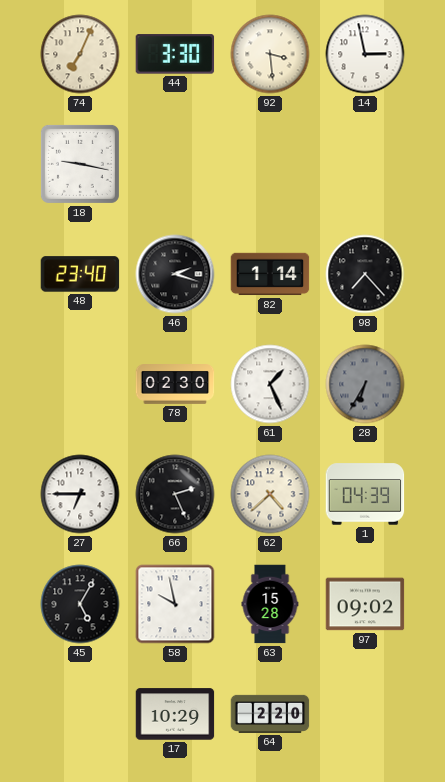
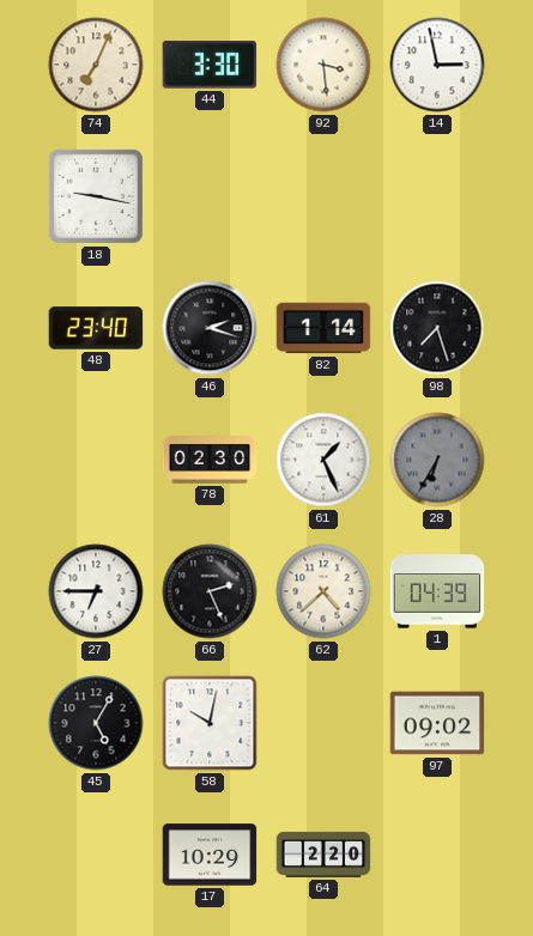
98: 7:23 -> 7:27 (437, 328)
58: 9:58 -> 10:02 (210, 723)
63: 15:28 -> none (270, 604)
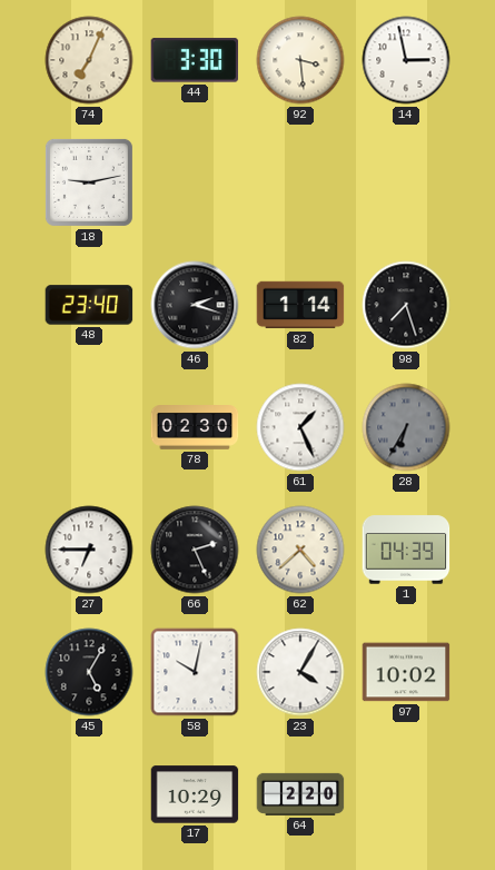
18: 9:17 -> 9:13 (89, 182)
23: none -> 4:05 (300, 672)
97: 09:02 -> 10:02 (406, 672)
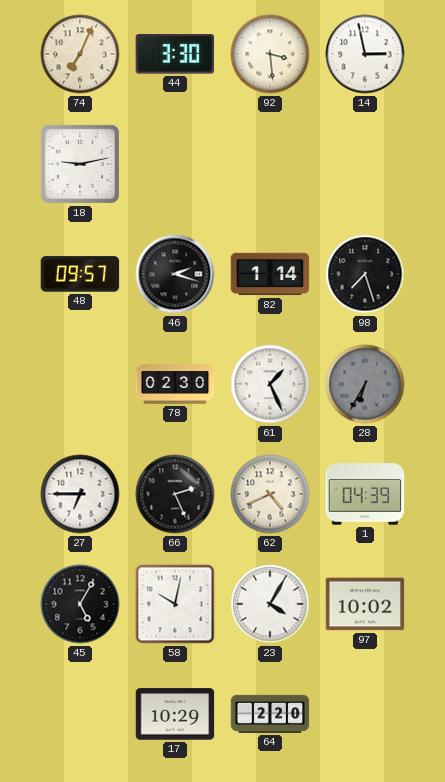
48: 23:40 -> 09:57 (80, 274)
62: 4:38 -> 4:41 (270, 494)
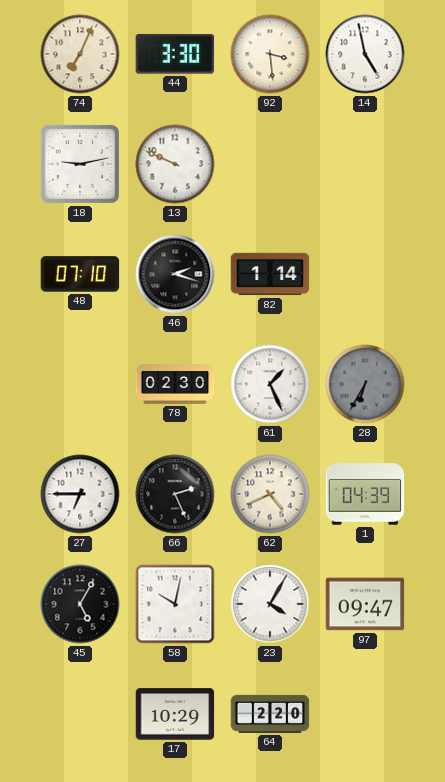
14: 2:58 -> 4:58 (365, 54)
13: none -> 9:49 (175, 164)
48: 09:57 -> 07:10 (80, 274)
98: 7:27 -> none (365, 274)
97: 10:02 -> 09:47 (365, 604)
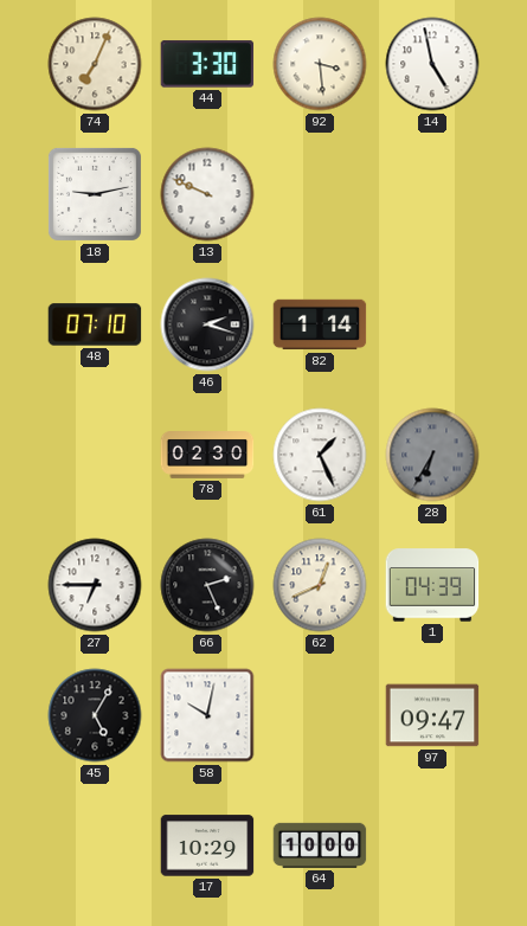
62: 4:41 -> 12:41 (320, 585)
23: 4:05 -> none (270, 604)
64: 2:20 -> 10:00 (320, 845)
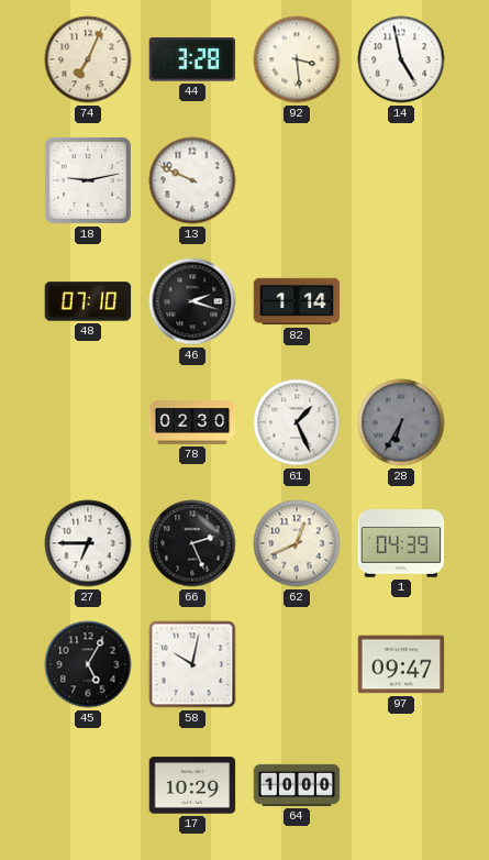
44: 3:30 -> 3:28 (192, 59)
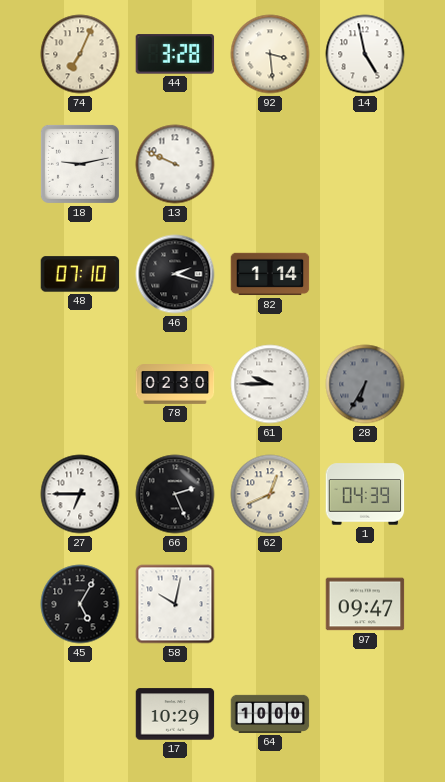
61: 1:26 -> 9:45 (270, 384)
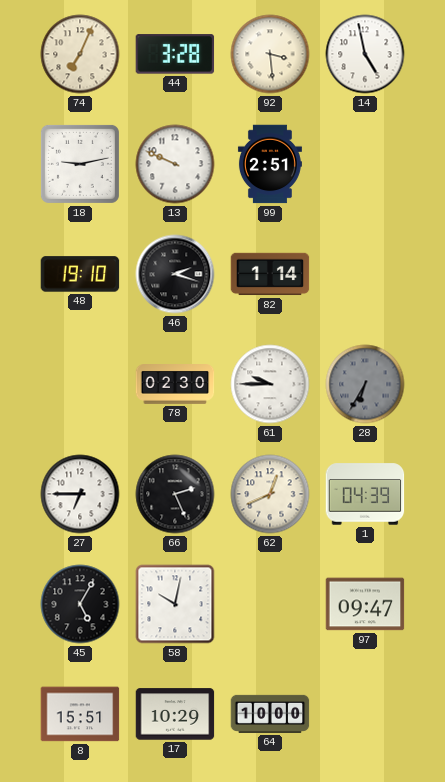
99: none -> 2:51 (270, 164)
48: 07:10 -> 19:10 (80, 274)
8: none -> 15:51 (80, 714)
